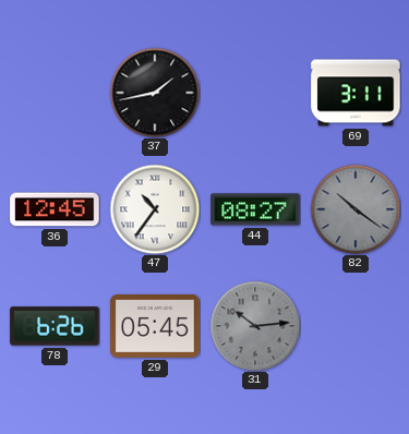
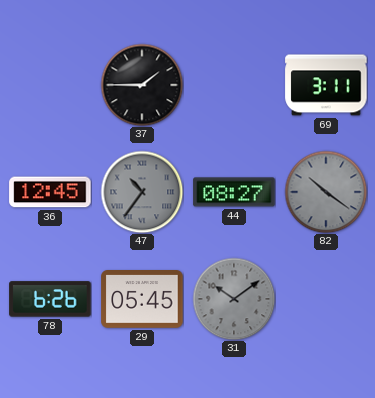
37: 1:43 -> 1:45 (142, 85)
47 dial: white -> grey (142, 192)
31: 10:14 -> 10:09 (234, 299)
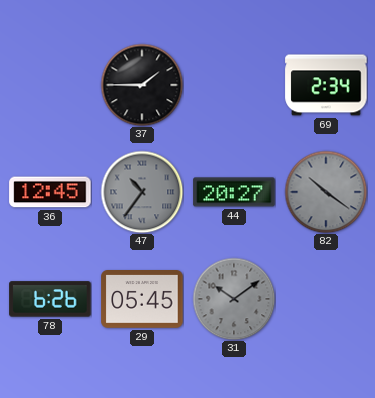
69: 3:11 -> 2:34 (326, 85)
44: 08:27 -> 20:27 (234, 192)
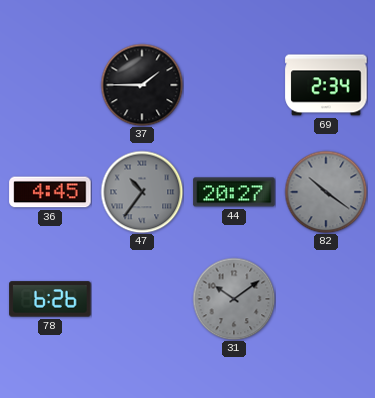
36: 12:45 -> 4:45 (50, 192)
29: 05:45 -> none (142, 300)
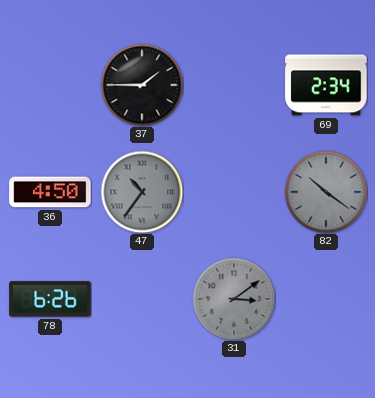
36: 4:45 -> 4:50 (50, 192)
44: 20:27 -> none (234, 192)
31: 10:09 -> 3:09 (234, 299)
